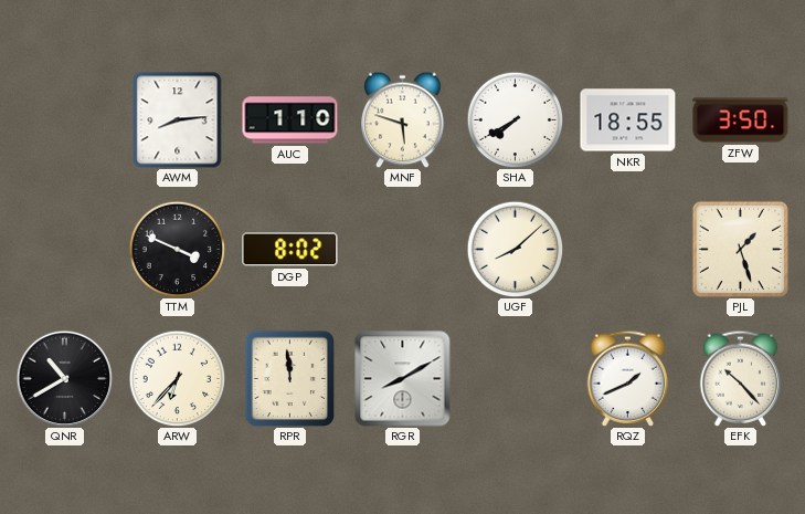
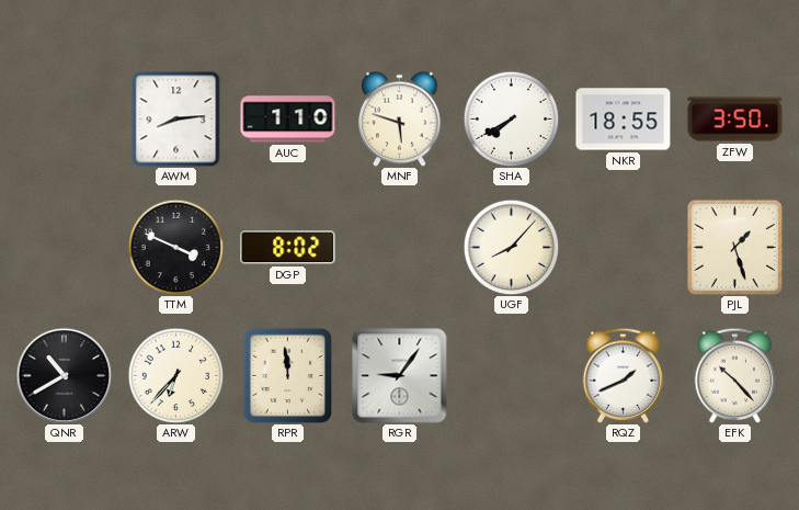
UGF: 8:08 -> 8:07 (511, 247)
RGR: 8:10 -> 9:06 (400, 376)
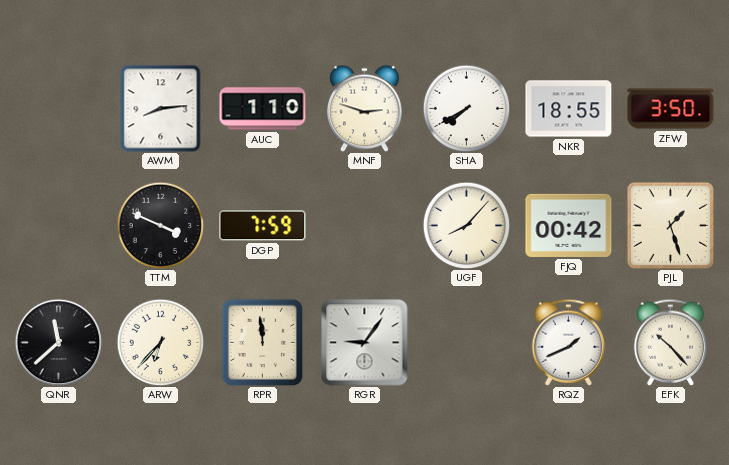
MNF: 5:48 -> 2:48 (365, 108)
DGP: 8:02 -> 7:59 (263, 226)
FJQ: none -> 00:42 (569, 225)
QNR: 10:40 -> 11:38 (58, 342)
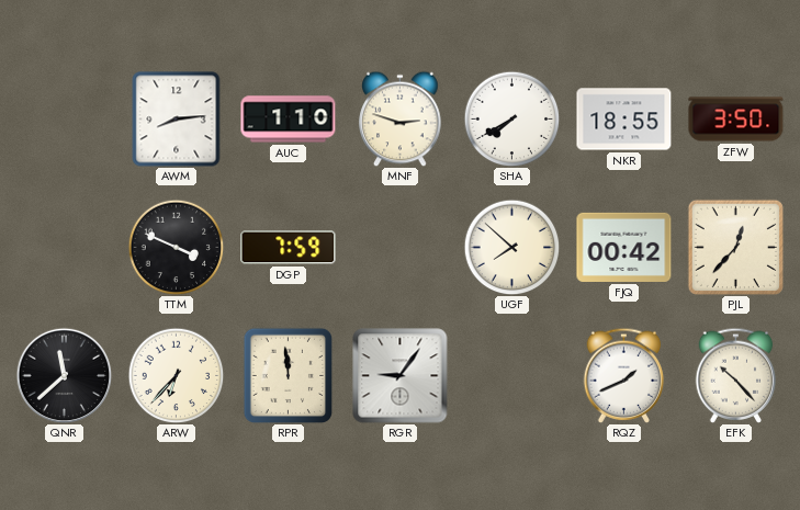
UGF: 8:07 -> 7:52 (511, 247)
PJL: 1:27 -> 12:37 (735, 247)
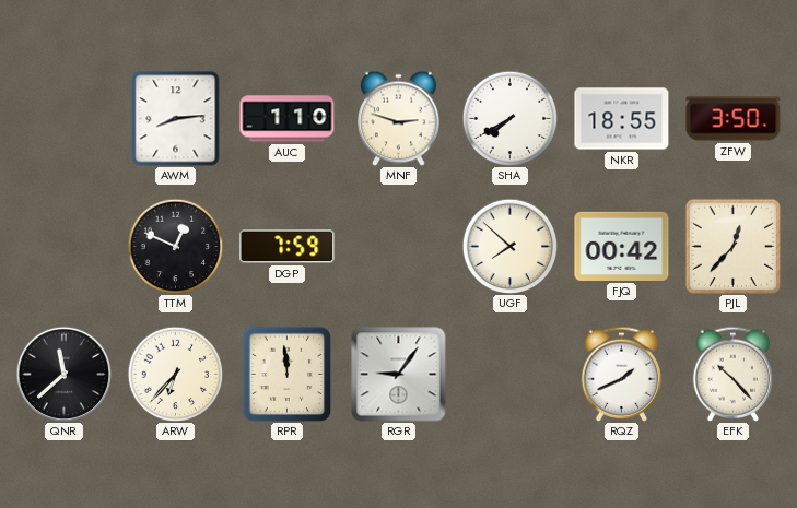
TTM: 3:49 -> 12:49 (175, 246)
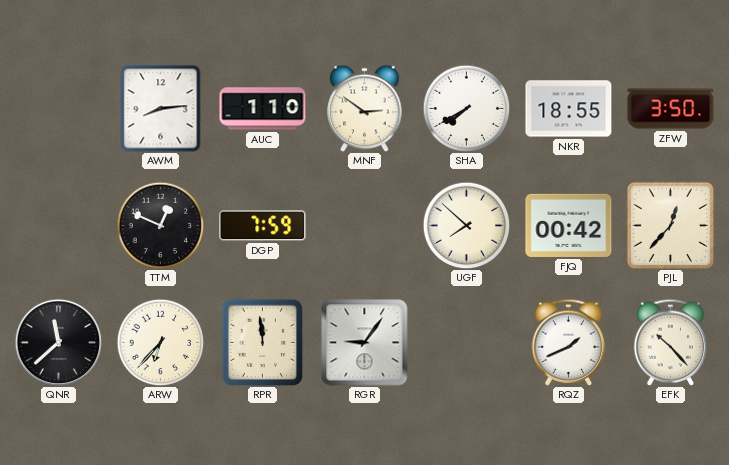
MNF: 2:48 -> 2:51 (365, 108)
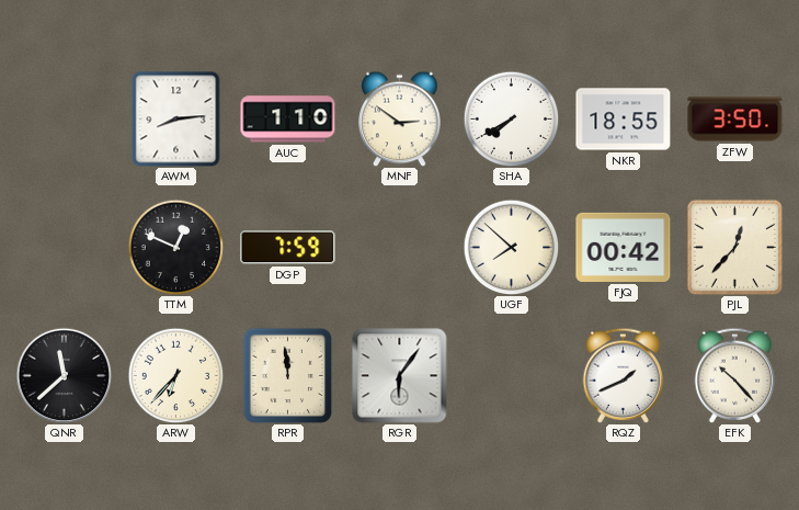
RGR: 9:06 -> 6:06 (400, 376)
